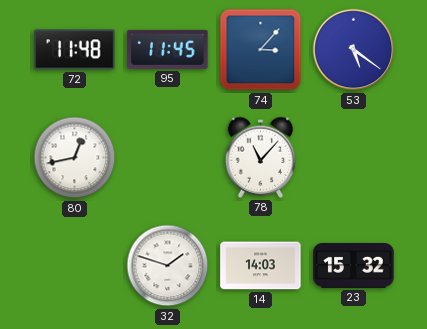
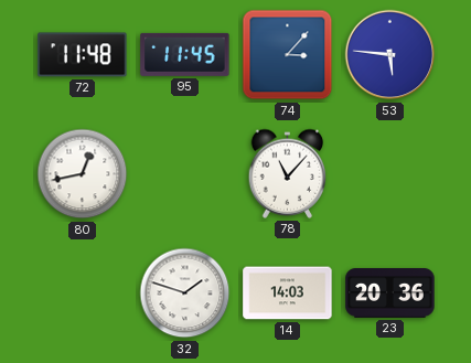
53: 5:21 -> 5:46 (390, 55)
23: 15:32 -> 20:36 (390, 293)
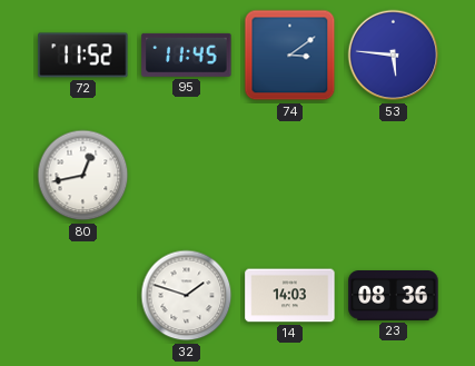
72: 11:48 -> 11:52 (83, 56)
74: 3:07 -> 3:09 (290, 56)
78: 11:07 -> none (288, 173)
23: 20:36 -> 08:36 (394, 296)
